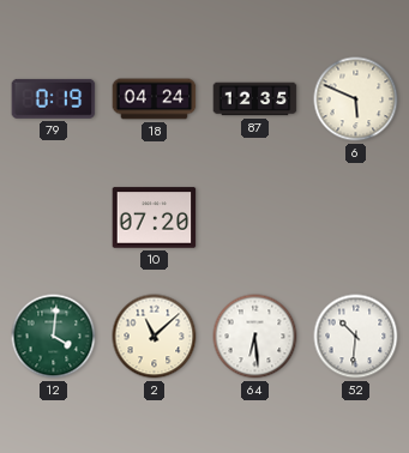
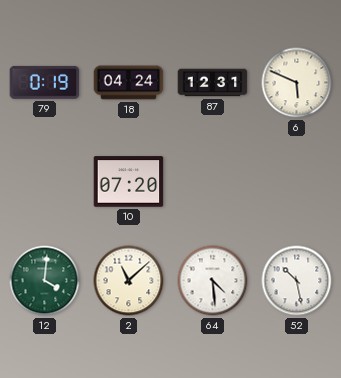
87: 12:35 -> 12:31 (213, 83)
64: 6:29 -> 4:29 (213, 281)
52: 10:31 -> 10:28 (297, 281)
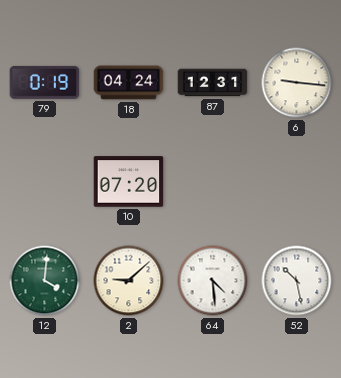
6: 5:49 -> 9:16 (297, 83)
2: 11:08 -> 9:08 (129, 281)
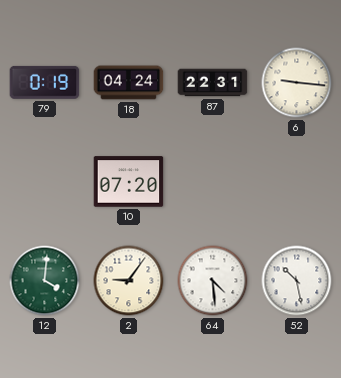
87: 12:31 -> 22:31 (213, 83)
2: 9:08 -> 9:06 (129, 281)
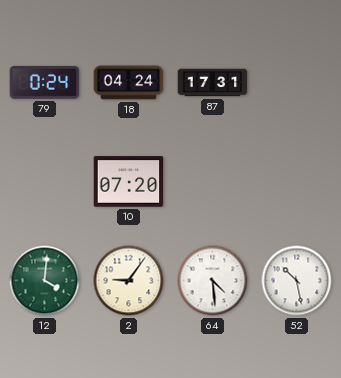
79: 0:19 -> 0:24 (45, 82)
87: 22:31 -> 17:31 (213, 83)
6: 9:16 -> none (297, 83)
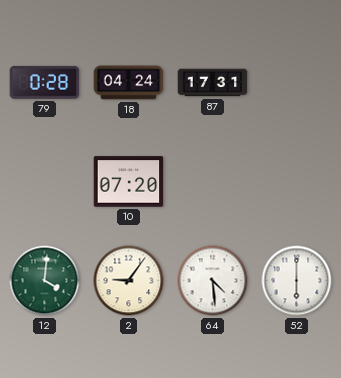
79: 0:24 -> 0:28 (45, 82)
52: 10:28 -> 6:00 (297, 281)
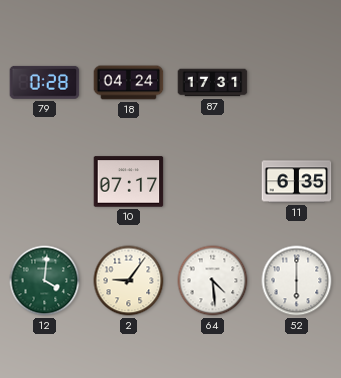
10: 07:20 -> 07:17 (129, 182)
11: none -> 6:35 (297, 182)
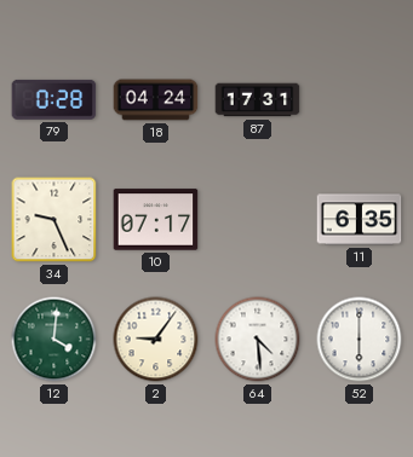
34: none -> 9:26 (55, 220)
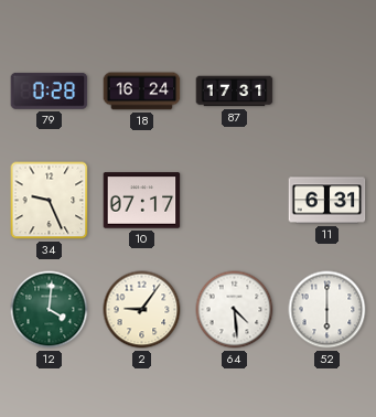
18: 04:24 -> 16:24 (142, 92)
11: 6:35 -> 6:31 (327, 201)
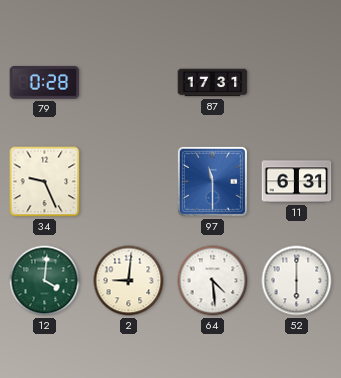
18: 16:24 -> none (142, 92)
10: 07:17 -> none (142, 201)
97: none -> 11:30 (212, 181)
2: 9:06 -> 9:01 (129, 281)
